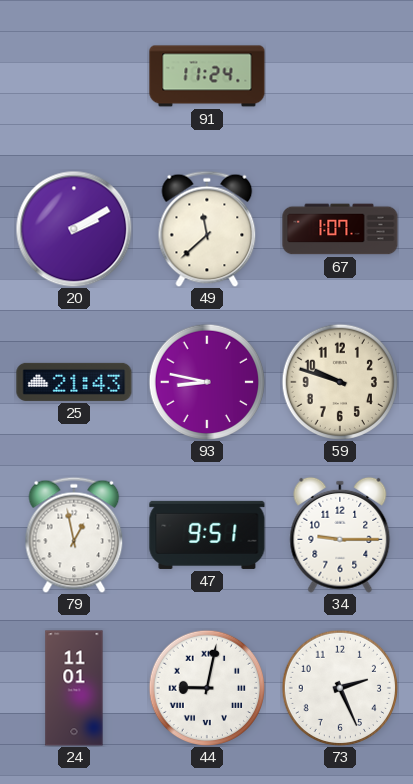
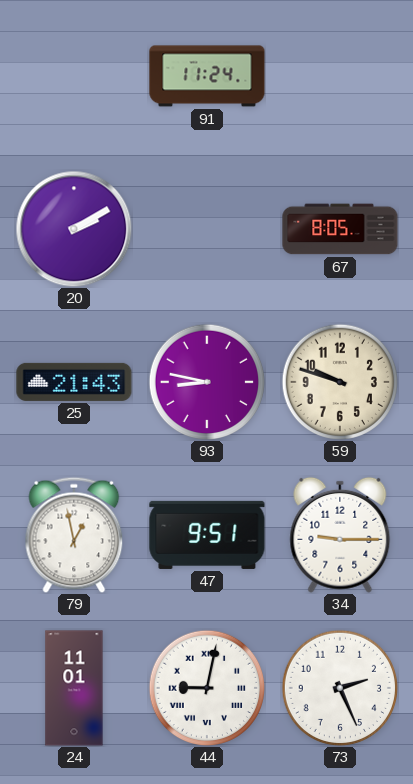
49: 11:38 -> none (207, 229)
67: 1:07 -> 8:05 (340, 229)
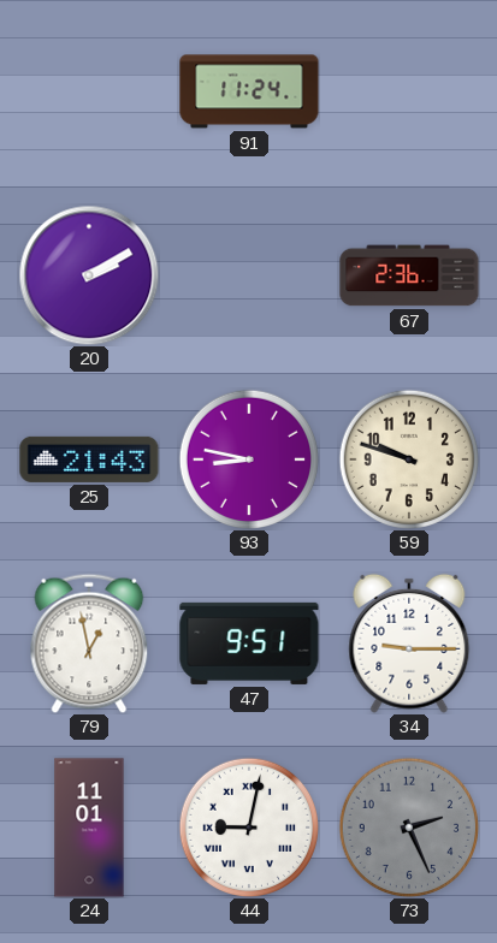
67: 8:05 -> 2:36 (409, 275)
73 dial: white -> grey (408, 826)
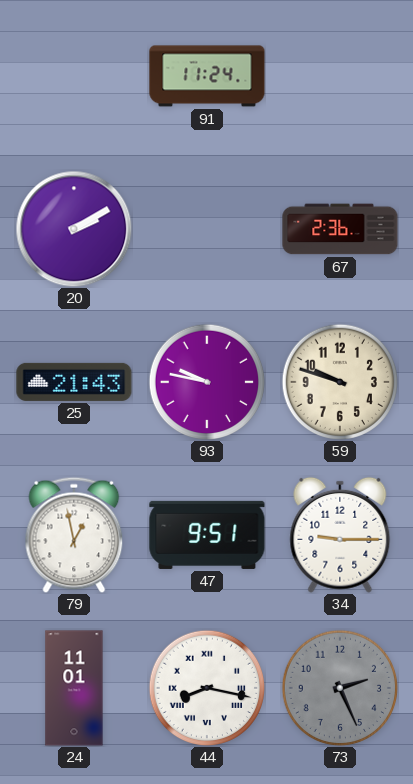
93: 8:47 -> 9:47 (206, 381)
44: 9:02 -> 8:17 (206, 687)
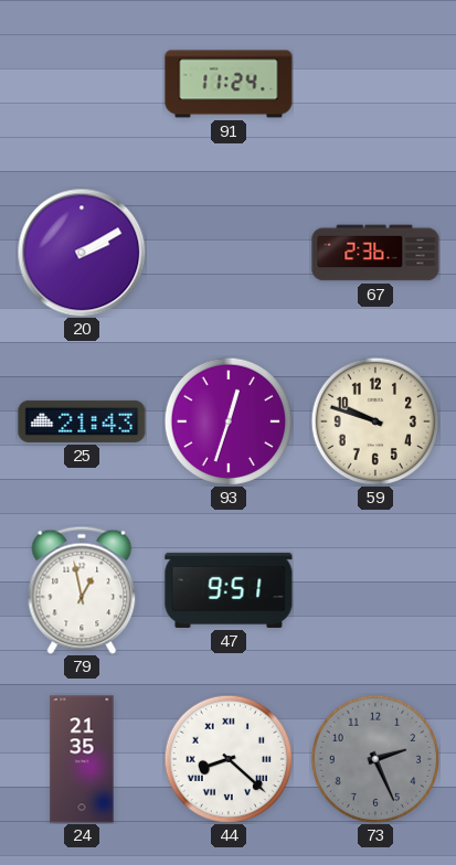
93: 9:47 -> 12:33 (227, 420)
34: 9:15 -> none (340, 535)
24: 11:01 -> 21:35 (82, 759)
44: 8:17 -> 8:22 (227, 758)
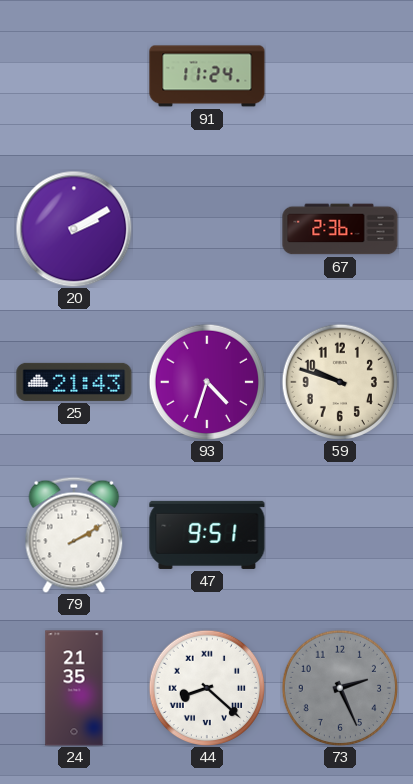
93: 12:33 -> 4:33 (206, 381)
79: 12:58 -> 2:10 (74, 535)
